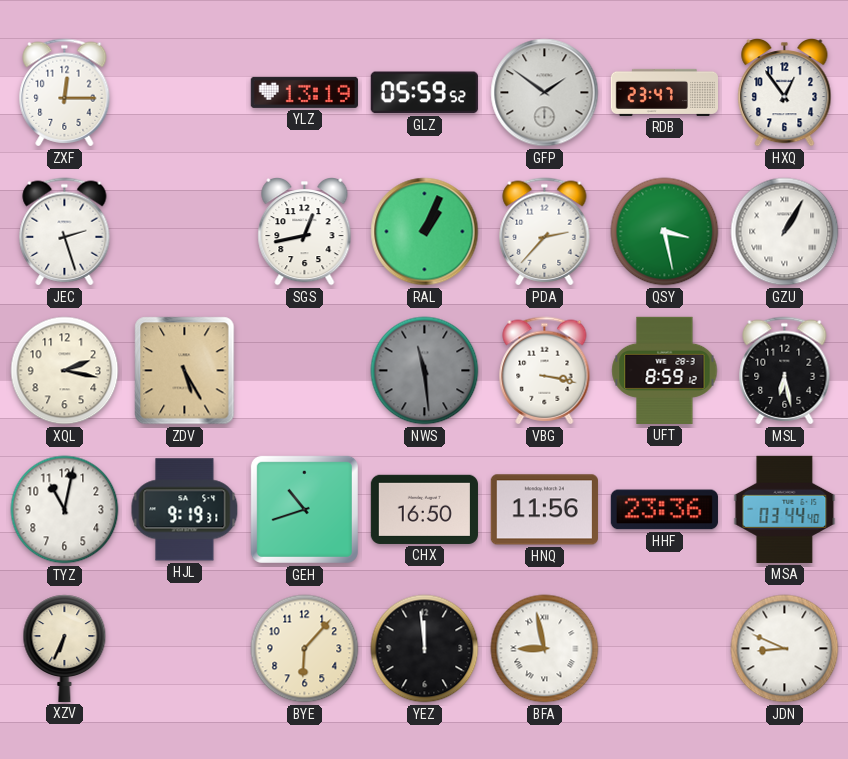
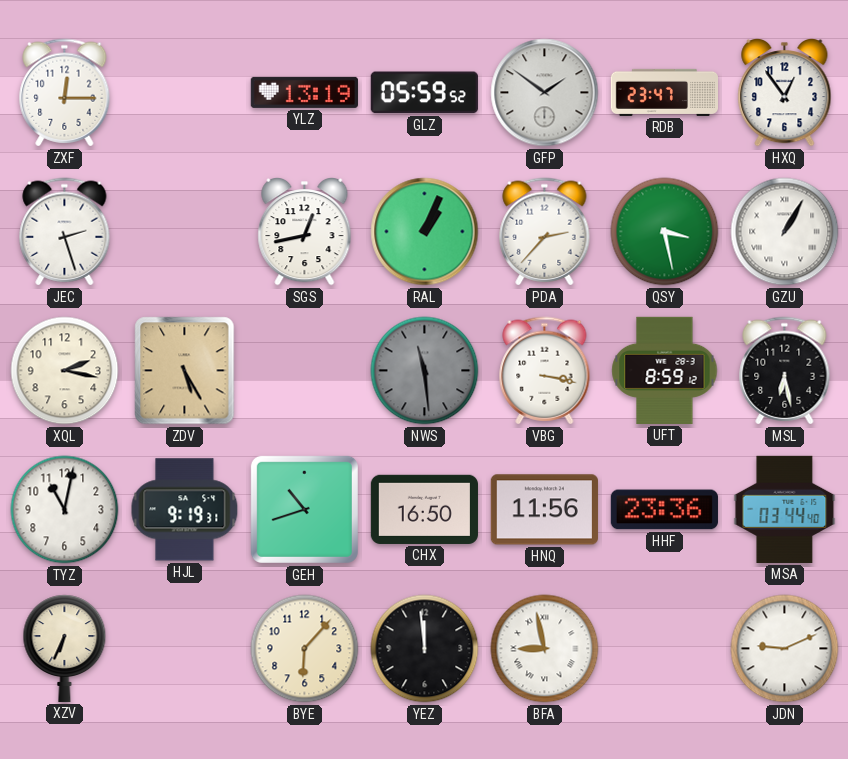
JDN: 8:49 -> 9:11 (785, 649)
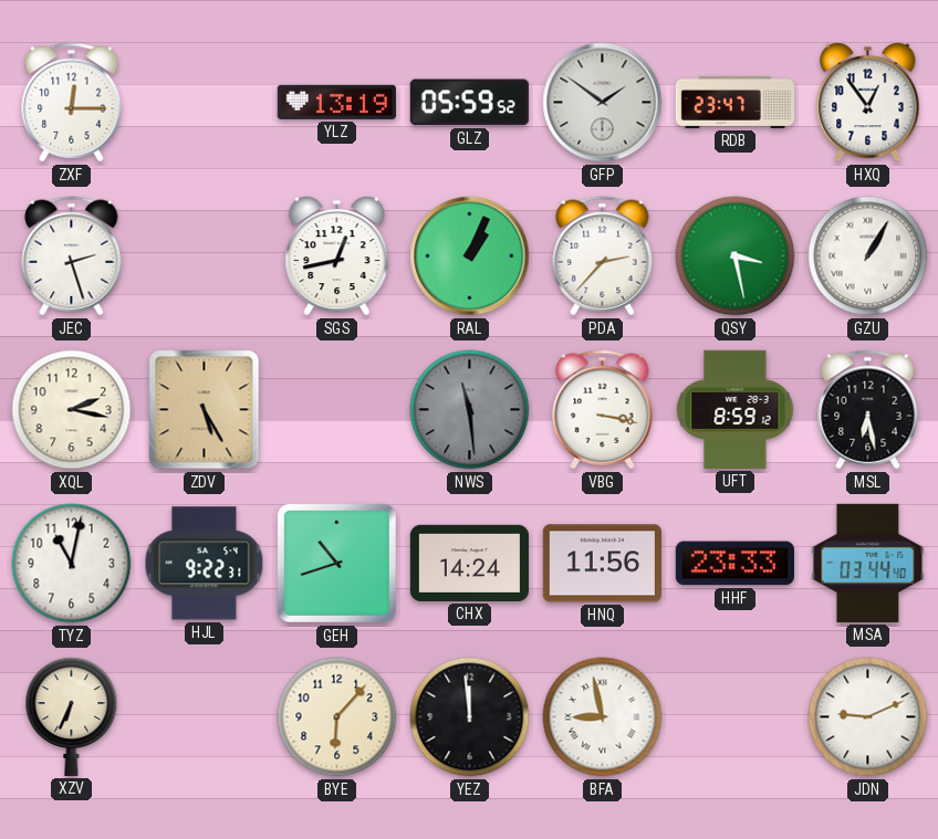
HJL: 9:19 -> 9:22 (205, 564)
CHX: 16:50 -> 14:24 (469, 563)
HHF: 23:36 -> 23:33 (734, 564)
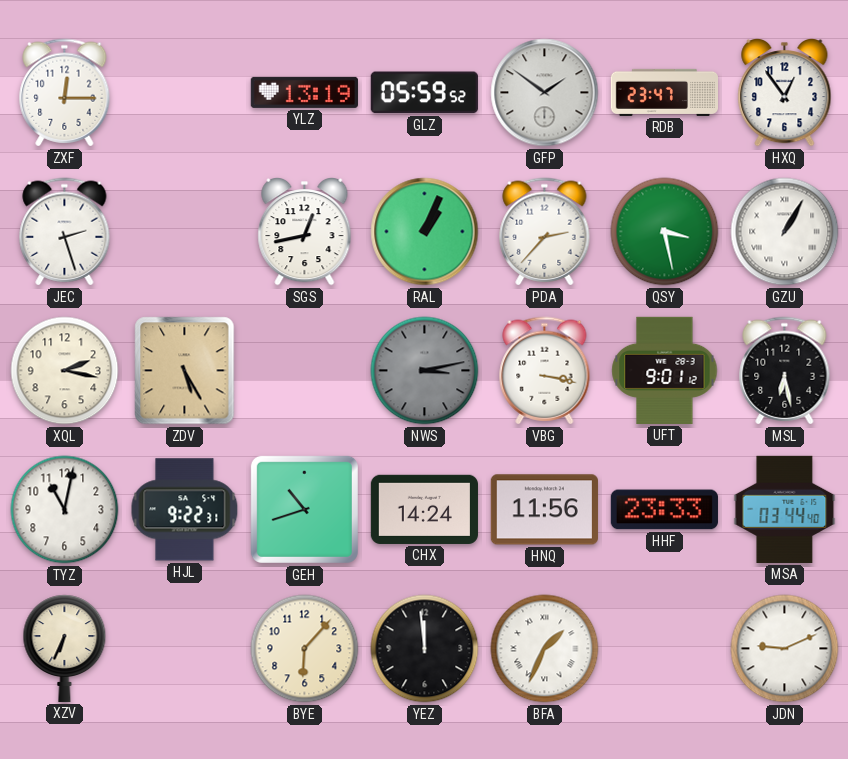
NWS: 11:29 -> 3:13 (425, 371)
UFT: 8:59 -> 9:01 (665, 370)
BFA: 8:58 -> 1:34 (545, 649)
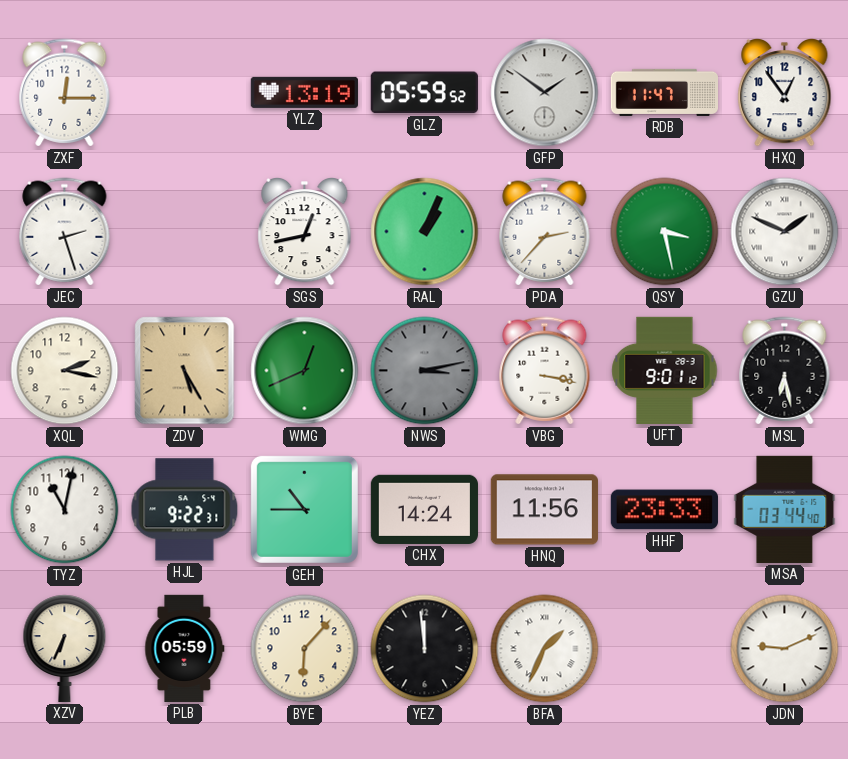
RDB: 23:47 -> 11:47 (664, 92)
GZU: 1:05 -> 1:49 (785, 232)
WMG: none -> 12:41 (305, 371)
GEH: 10:42 -> 10:45 (304, 509)
PLB: none -> 05:59 (185, 648)
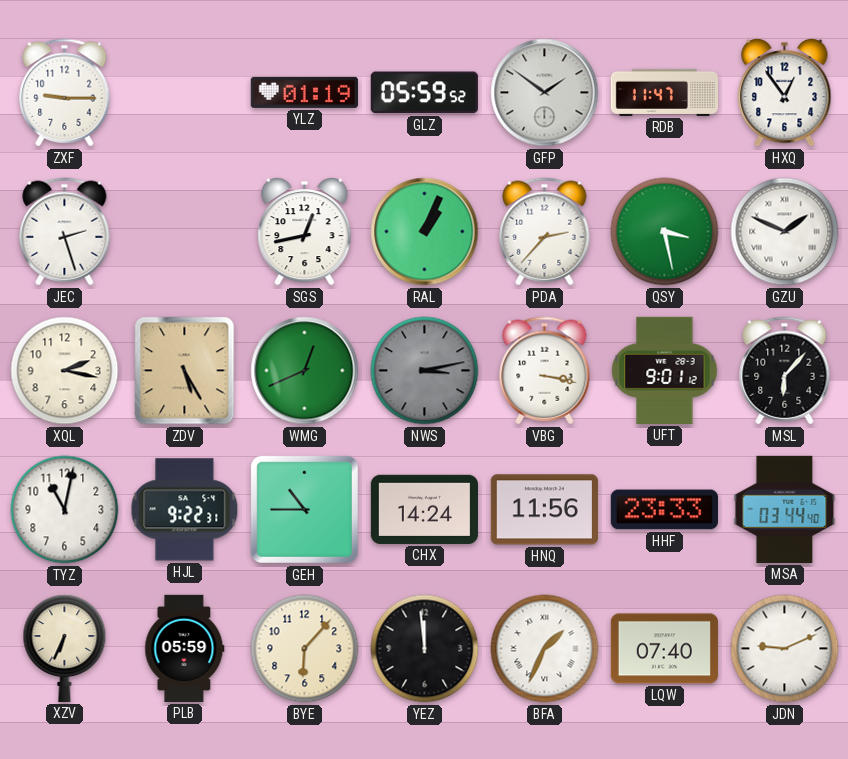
ZXF: 12:15 -> 9:15 (65, 93)
YLZ: 13:19 -> 01:19 (304, 92)
MSL: 6:28 -> 6:07 (785, 371)
LQW: none -> 07:40 (664, 649)
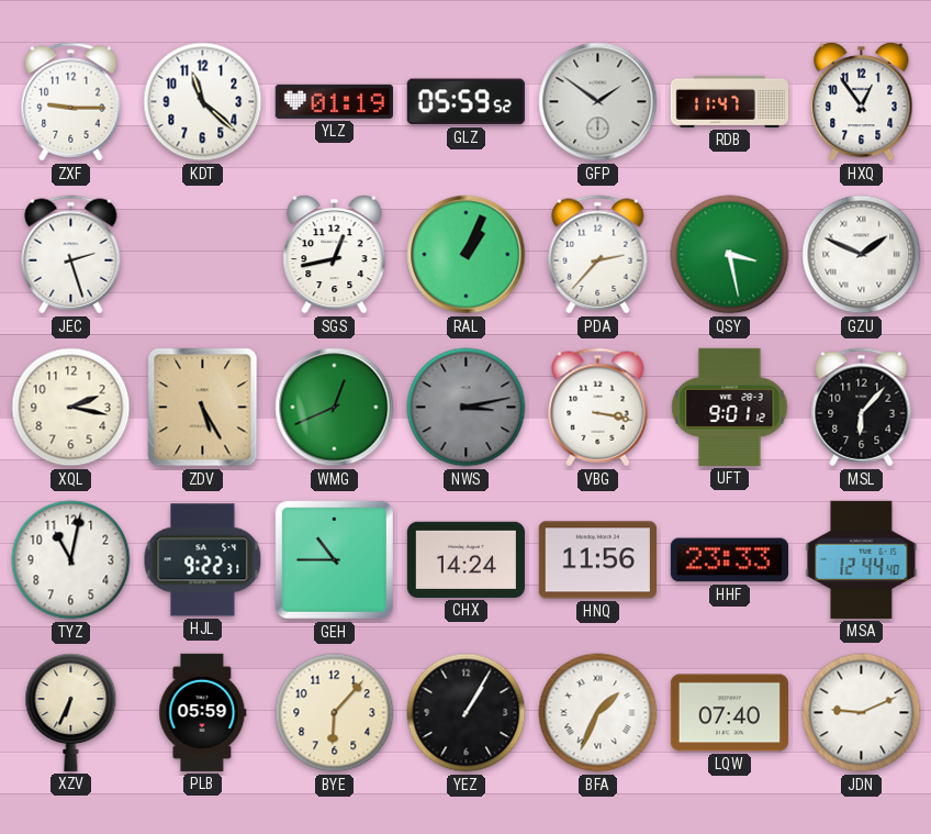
KDT: none -> 11:22 (203, 102)
MSA: 03:44 -> 12:44 (862, 559)
YEZ: 11:59 -> 1:05 (467, 713)
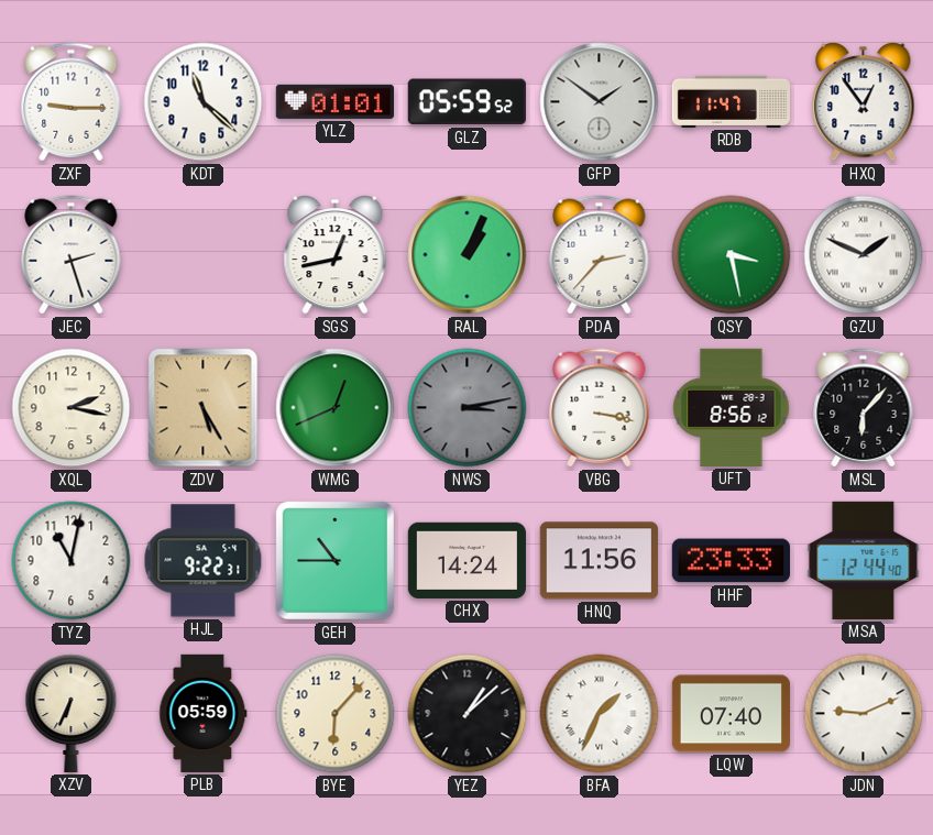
YLZ: 01:19 -> 01:01 (334, 101)
UFT: 9:01 -> 8:56 (732, 407)
YEZ: 1:05 -> 1:08 (468, 714)
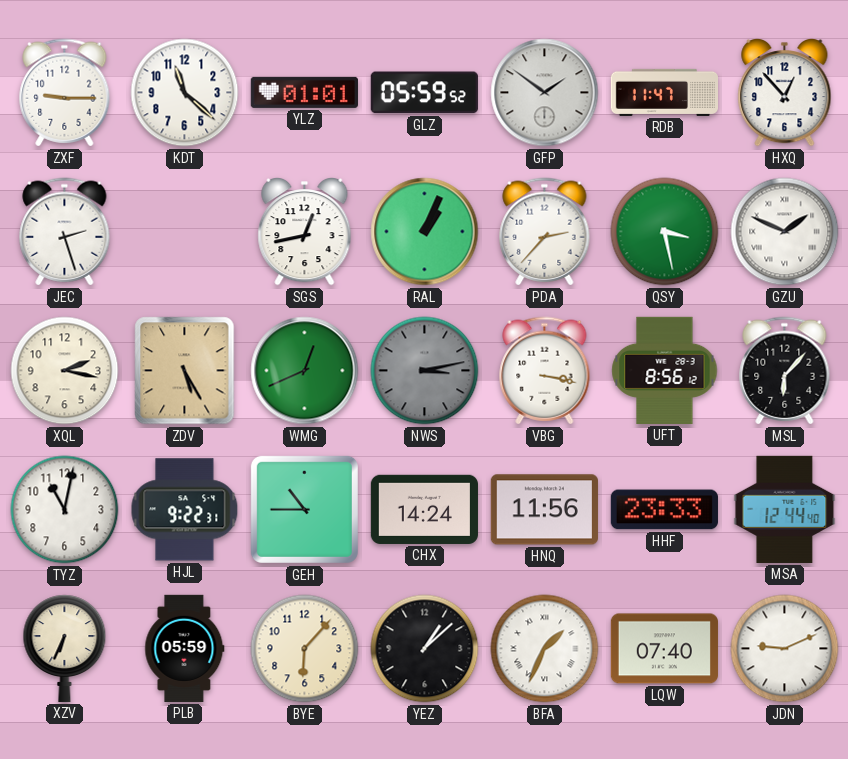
HXQ: 12:54 -> 12:53 (785, 93)
